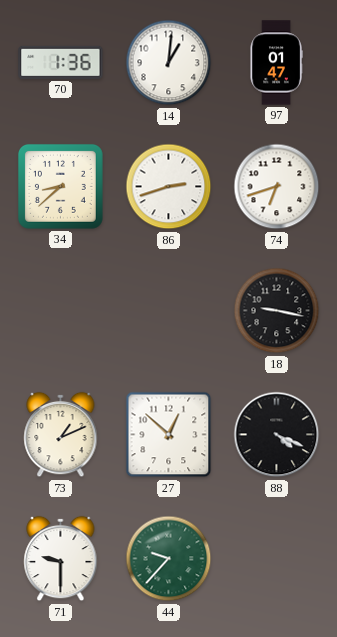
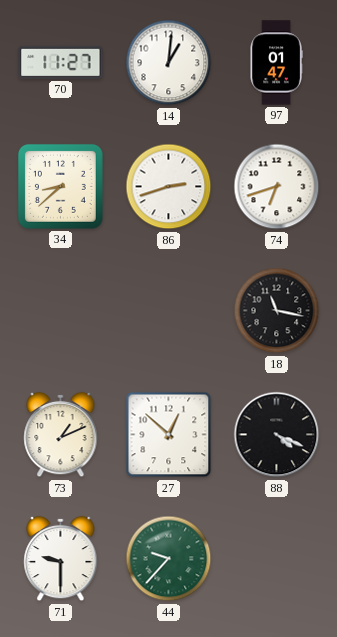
70: 1:36 -> 11:27 (61, 62)
18: 9:17 -> 11:17 (277, 311)
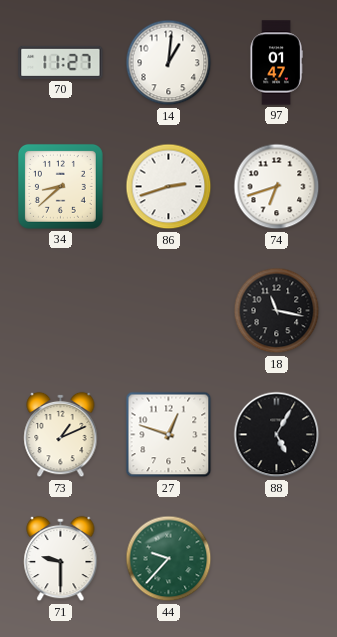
27: 12:52 -> 12:48 (169, 435)
88: 4:19 -> 5:05 (277, 435)
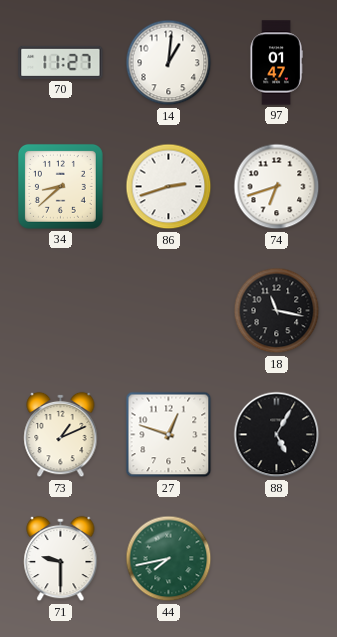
44: 9:37 -> 7:43 (169, 559)
